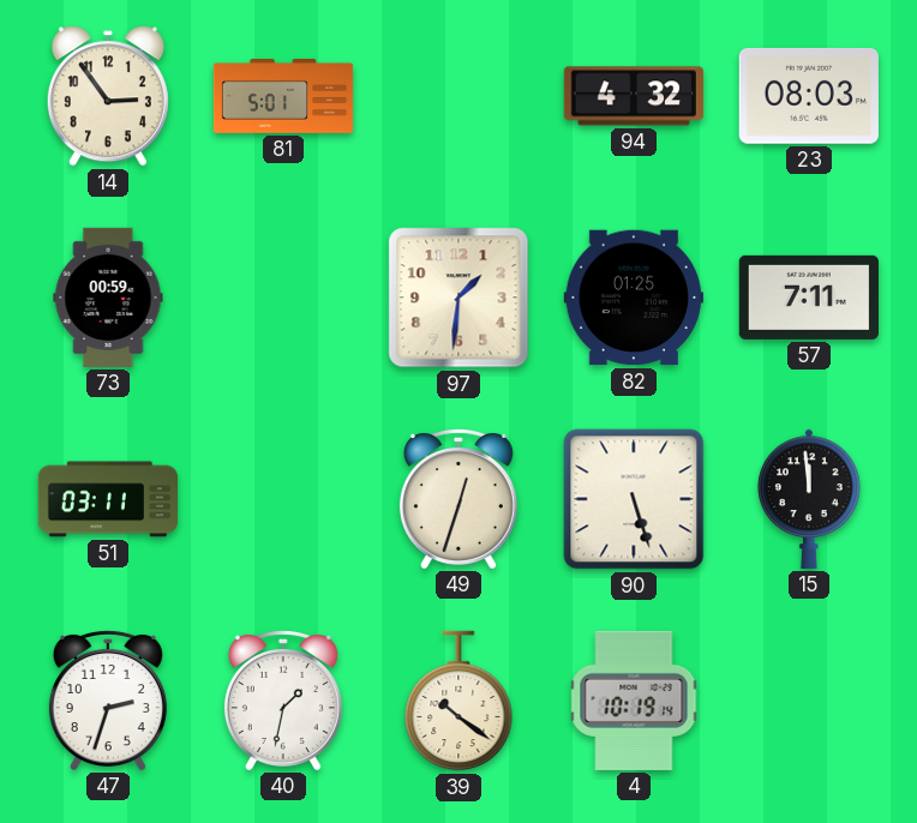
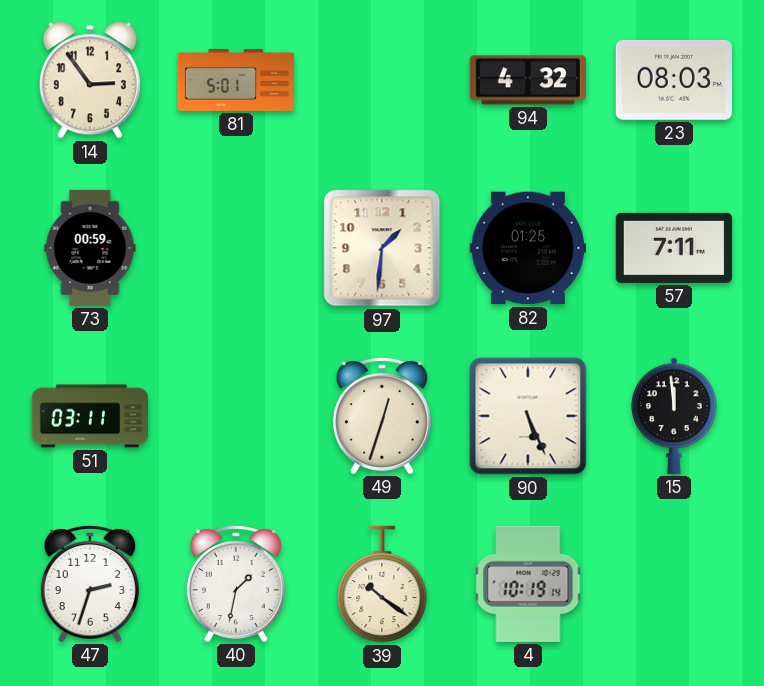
90: 5:27 -> 5:26 (528, 416)
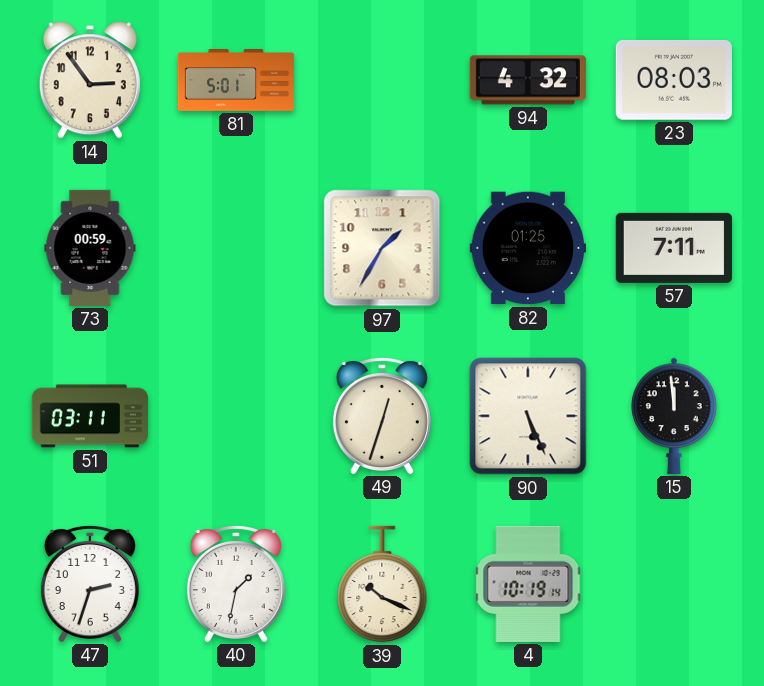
97: 1:31 -> 1:35 (382, 248)
39: 10:21 -> 10:19 (382, 584)
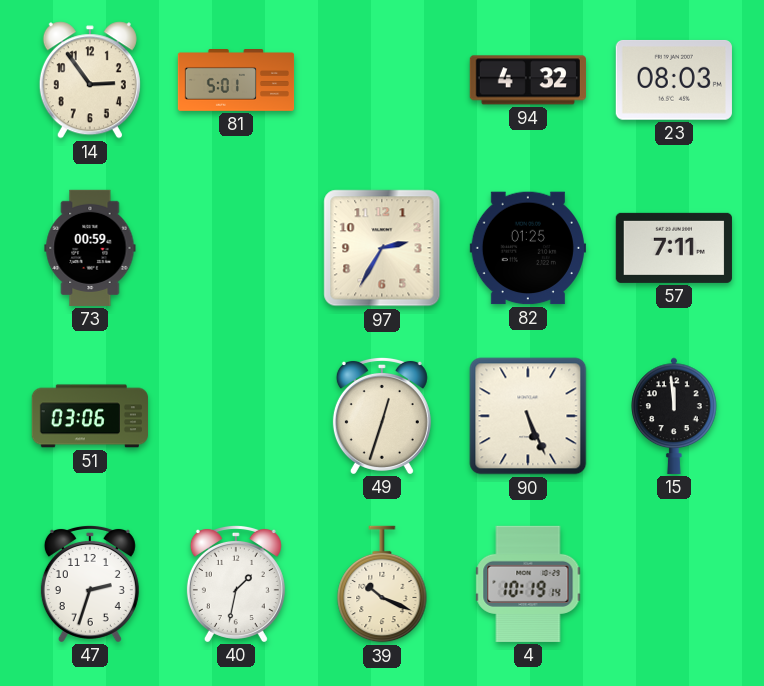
97: 1:35 -> 2:35 (382, 248)
51: 03:11 -> 03:06 (90, 416)
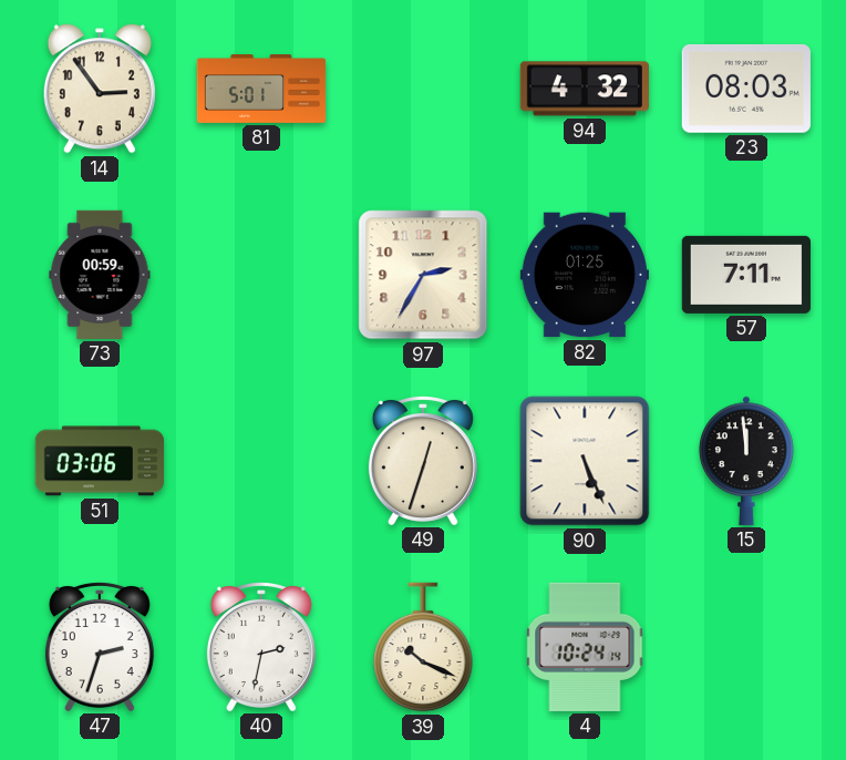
40: 1:32 -> 2:32 (261, 646)
4: 10:19 -> 10:24 (585, 647)
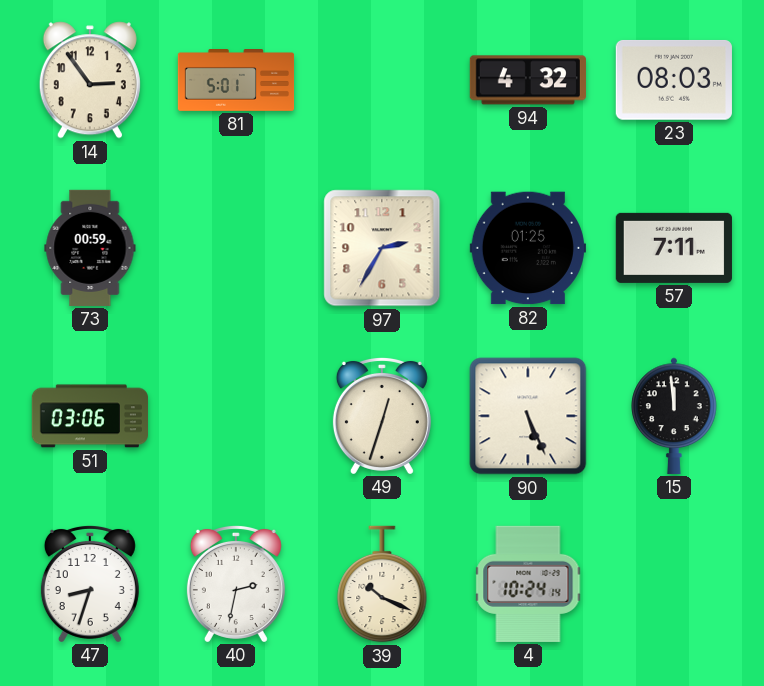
47: 2:33 -> 8:33 (90, 583)
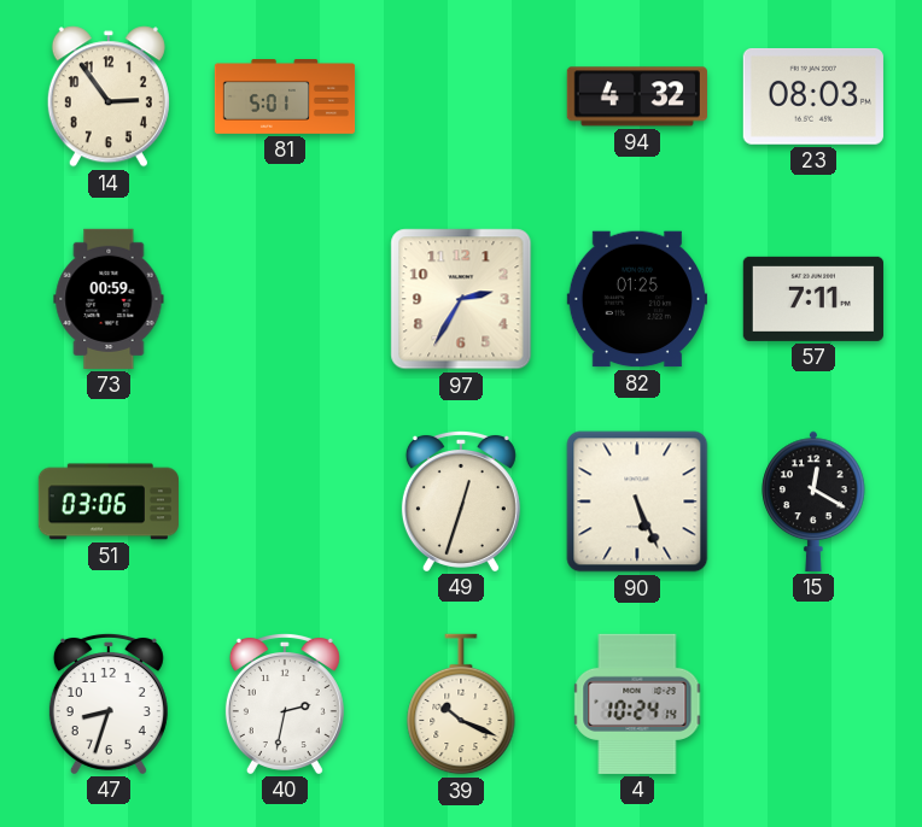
15: 11:59 -> 12:20 (813, 502)
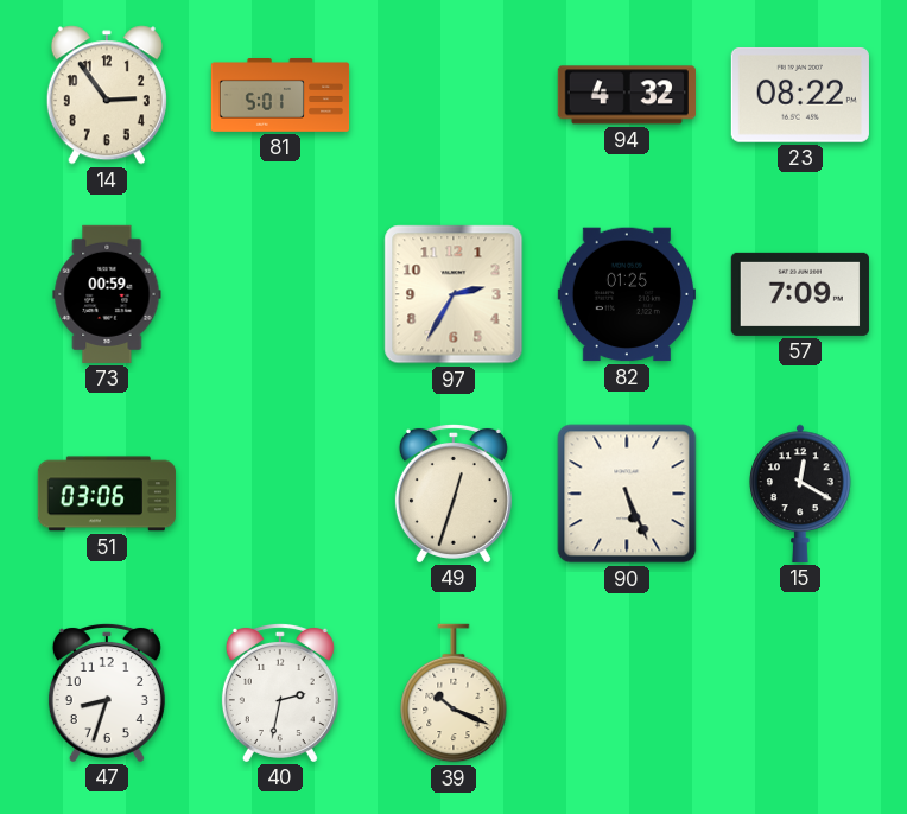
23: 08:03 -> 08:22 (800, 95)
57: 7:11 -> 7:09 (800, 294)
4: 10:24 -> none (637, 704)
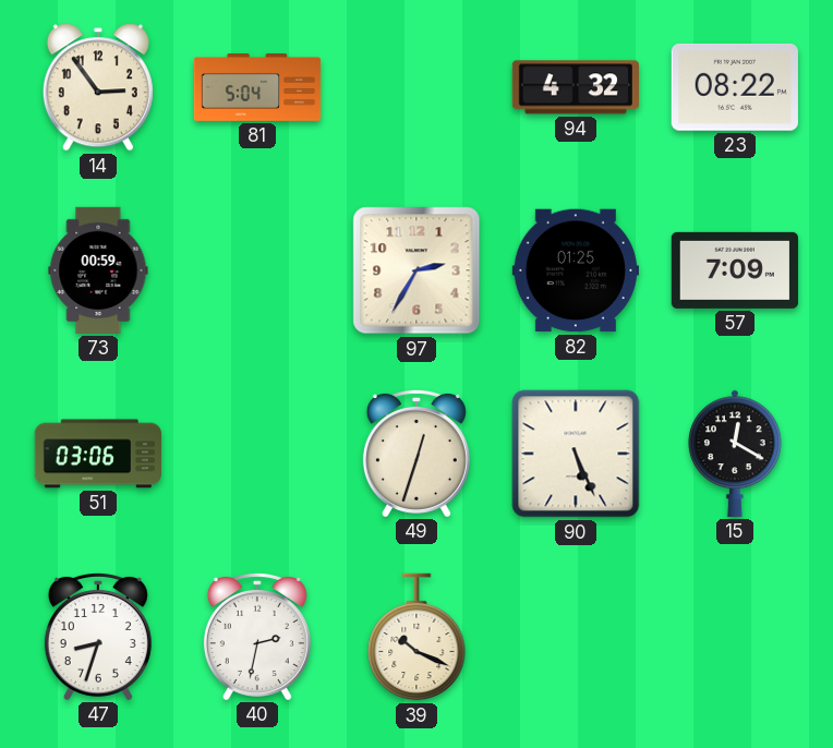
81: 5:01 -> 5:04 (257, 88)
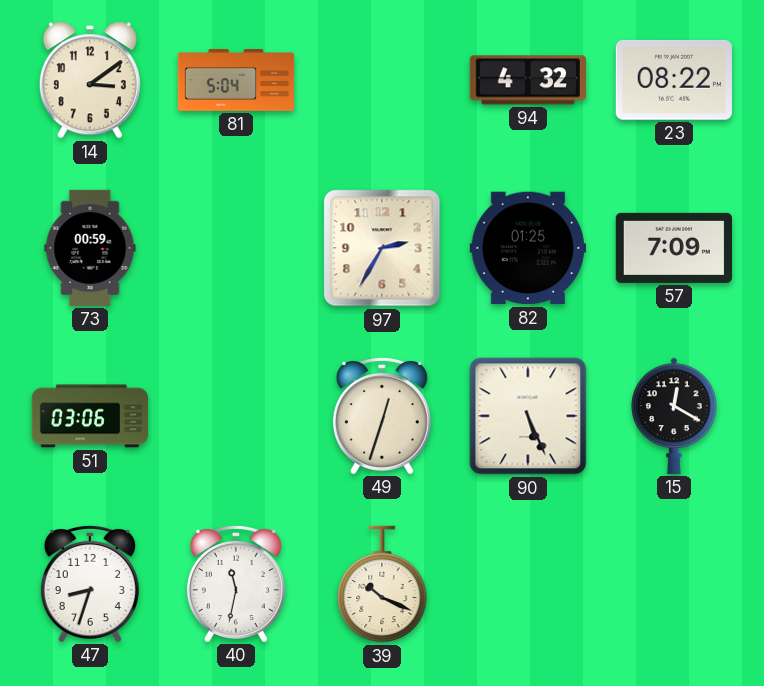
14: 2:54 -> 3:09 (90, 80)
40: 2:32 -> 11:32 (236, 583)
